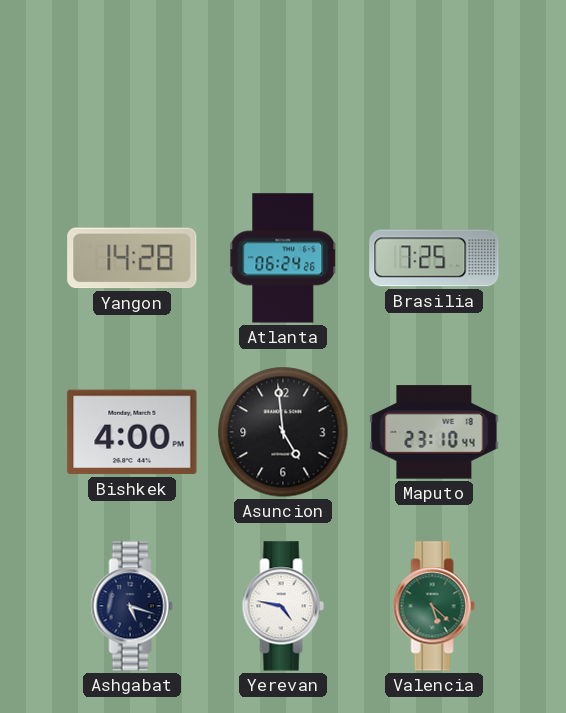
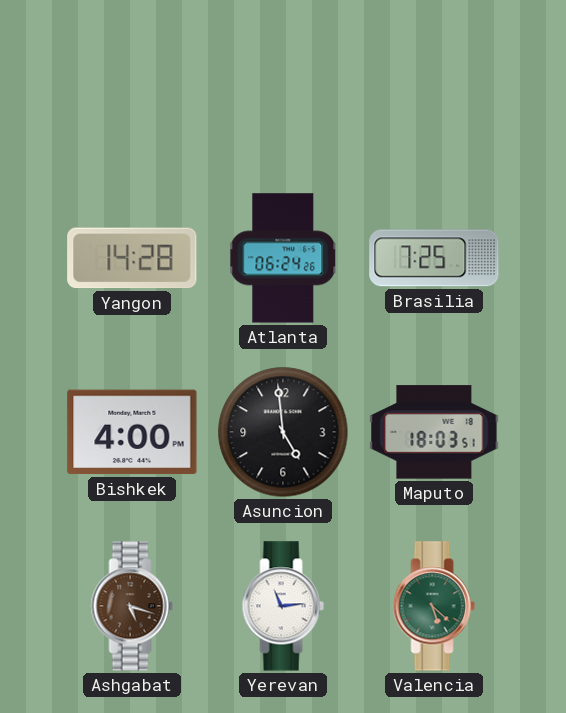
Maputo: 23:10 -> 18:03 (434, 432)
Ashgabat dial: navy -> brown (132, 606)
Yerevan: 4:47 -> 11:14 (283, 606)
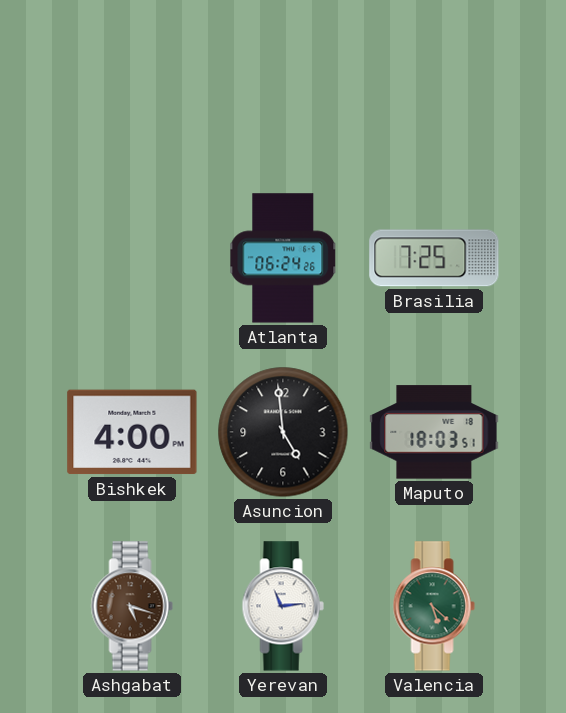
Yangon: 14:28 -> none (132, 258)
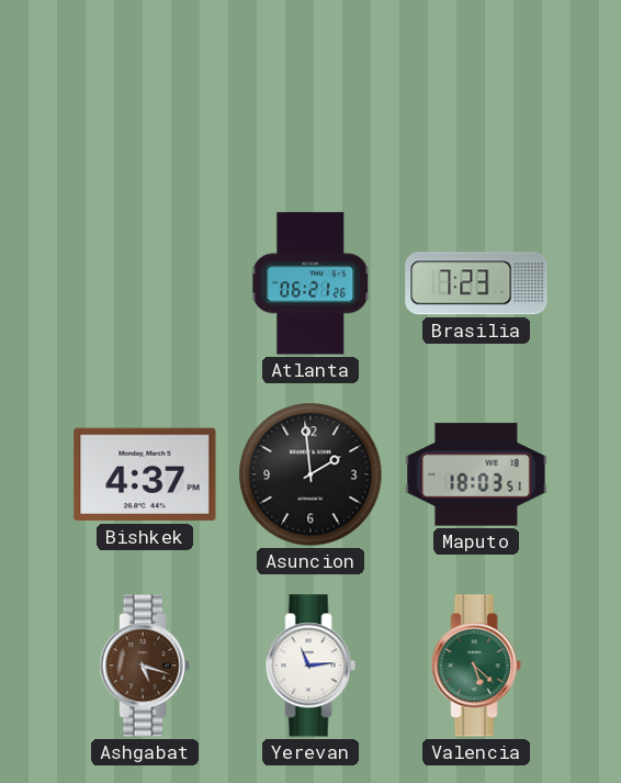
Atlanta: 06:24 -> 06:21 (310, 283)
Brasilia: 7:25 -> 7:23 (476, 283)
Bishkek: 4:00 -> 4:37 (145, 474)
Asuncion: 4:59 -> 1:59 (310, 474)
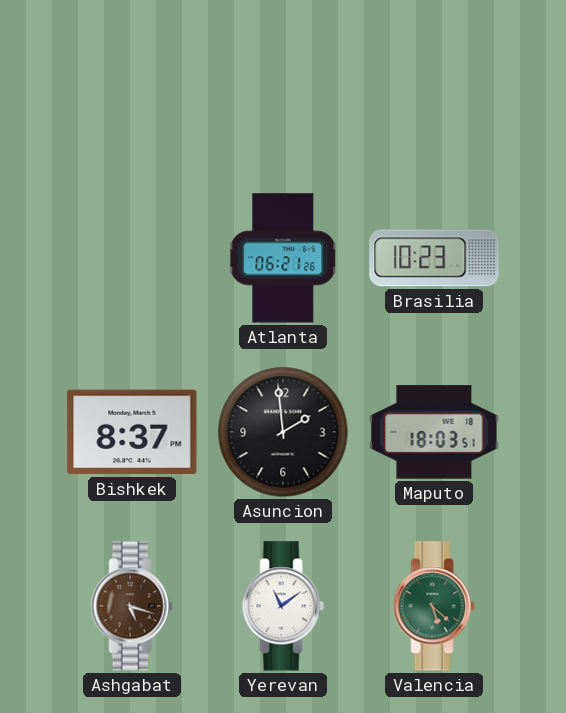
Brasilia: 7:23 -> 10:23 (434, 258)
Bishkek: 4:37 -> 8:37 (132, 432)
Yerevan: 11:14 -> 11:09 (283, 606)
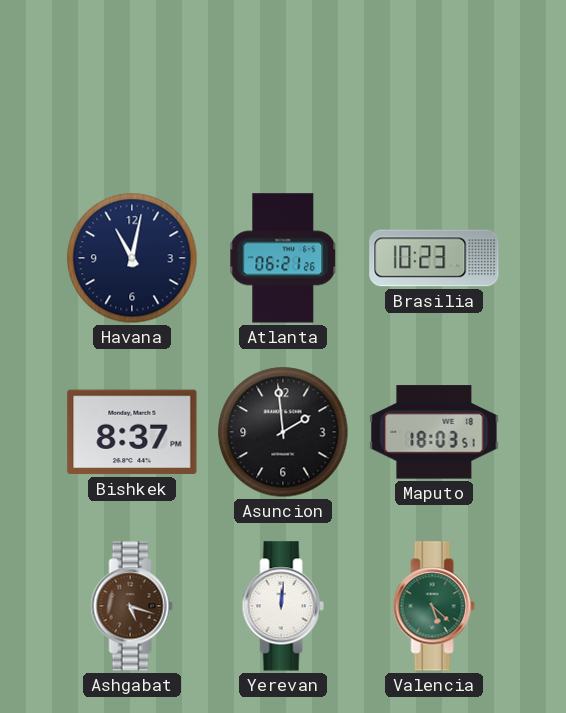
Havana: none -> 11:02 (132, 258)
Yerevan: 11:09 -> 12:01 (283, 606)
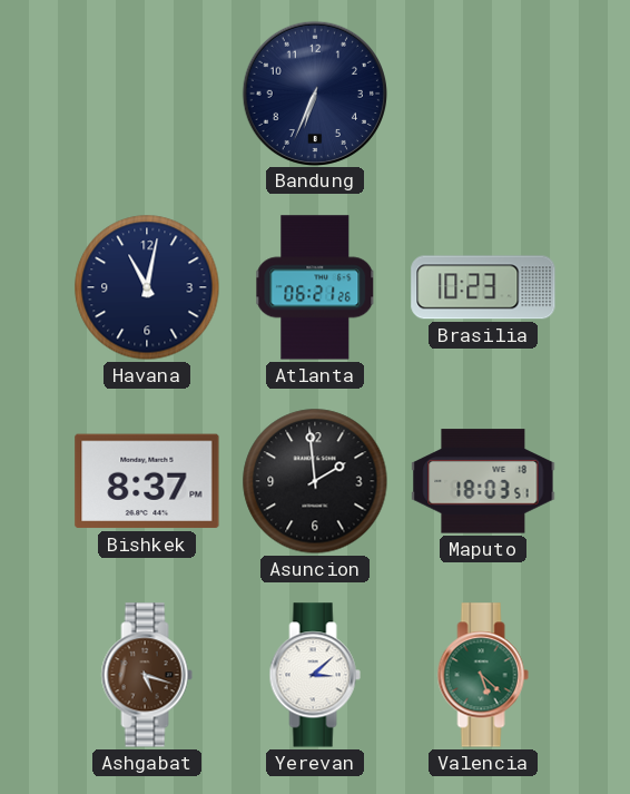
Bandung: none -> 6:34 (314, 92)
Yerevan: 12:01 -> 3:08 (315, 675)
